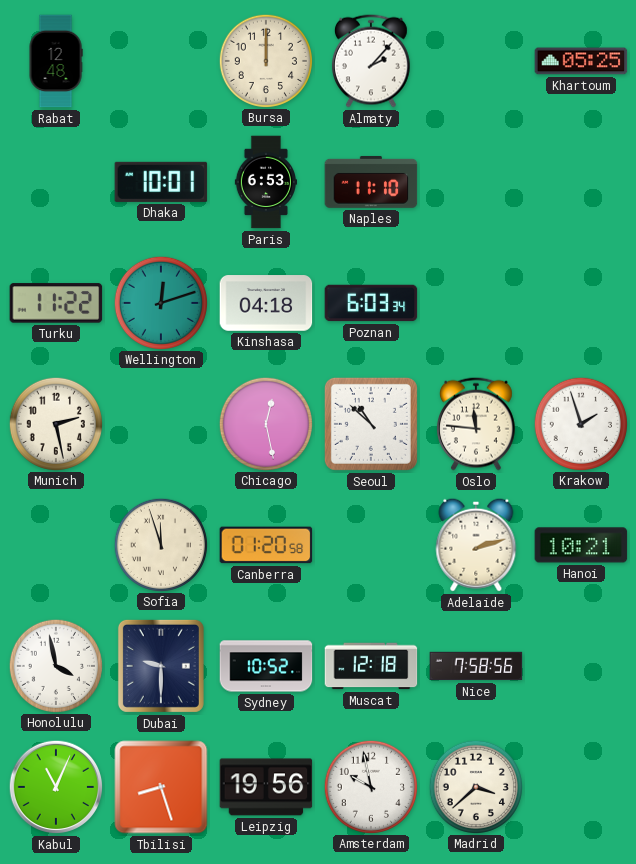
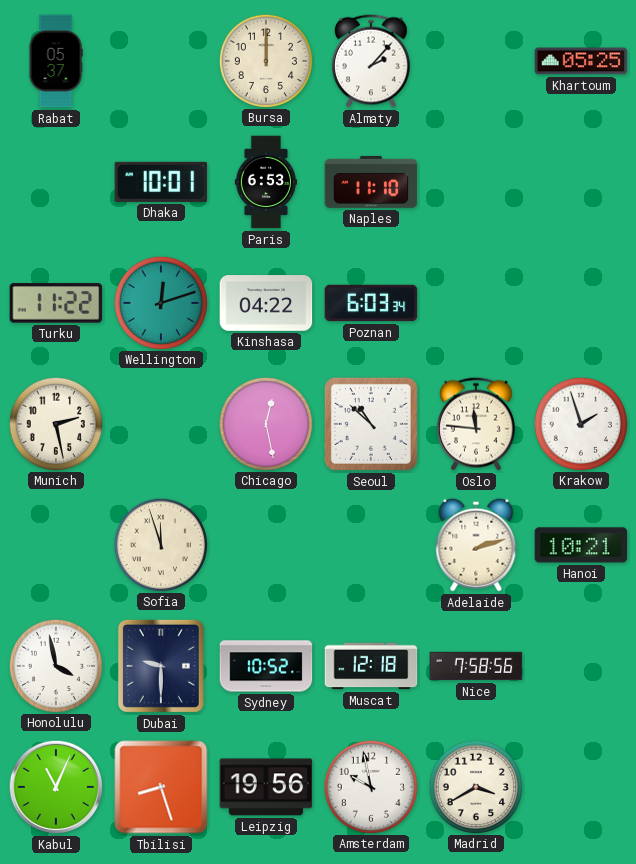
Rabat: 12:48 -> 05:37 (56, 61)
Kinshasa: 04:18 -> 04:22 (266, 303)
Canberra: 01:20 -> none (266, 545)
Madrid: 3:38 -> 3:40 (475, 786)
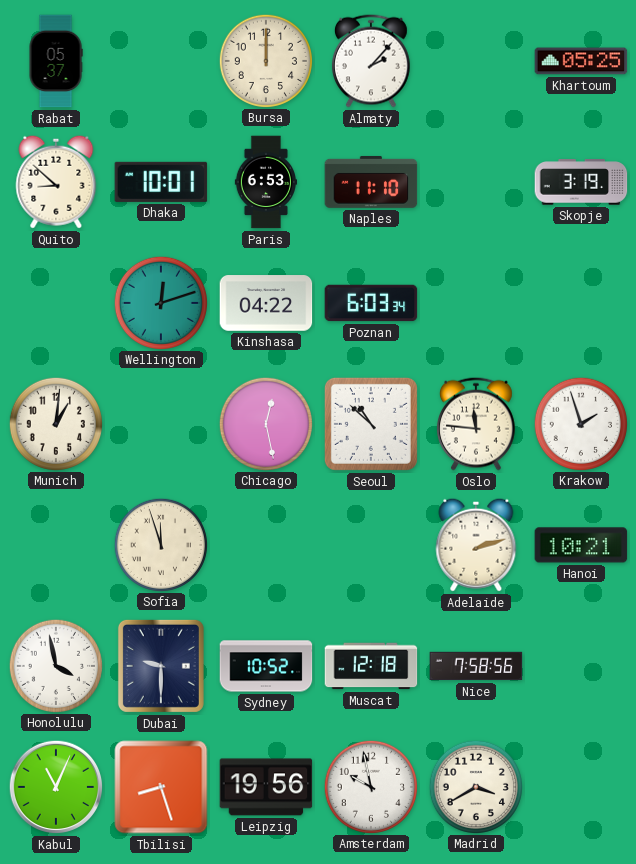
Quito: none -> 8:52 (56, 182)
Skopje: none -> 3:19 (581, 182)
Turku: 11:22 -> none (56, 303)
Munich: 2:28 -> 1:01 (55, 423)
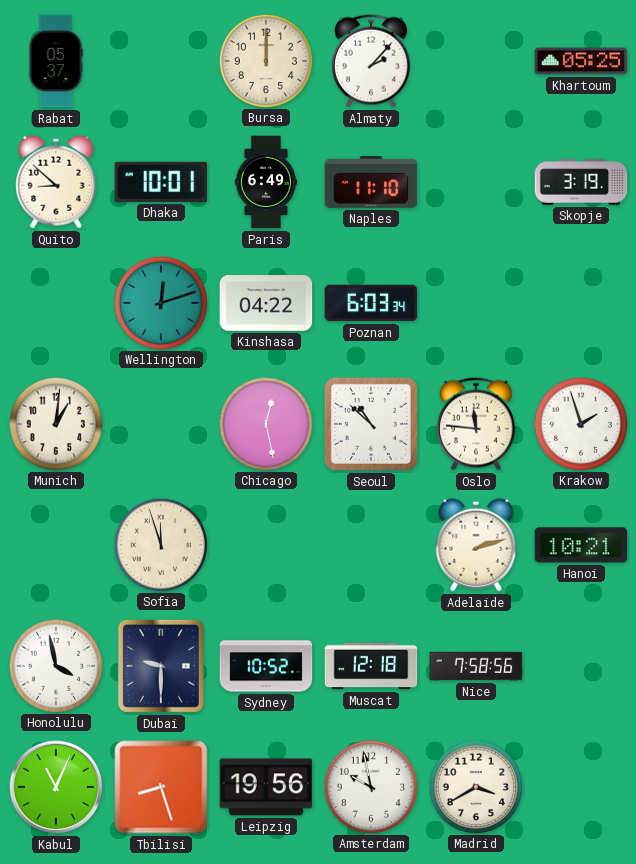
Paris: 6:53 -> 6:49 (265, 182)
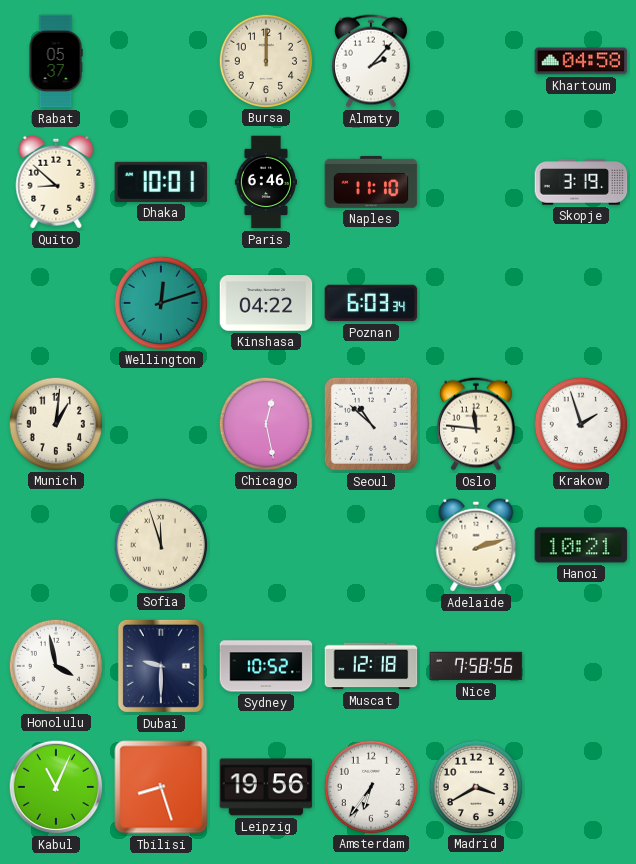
Khartoum: 05:25 -> 04:58 (581, 61)
Paris: 6:49 -> 6:46 (265, 182)
Amsterdam: 9:58 -> 6:36 (370, 786)
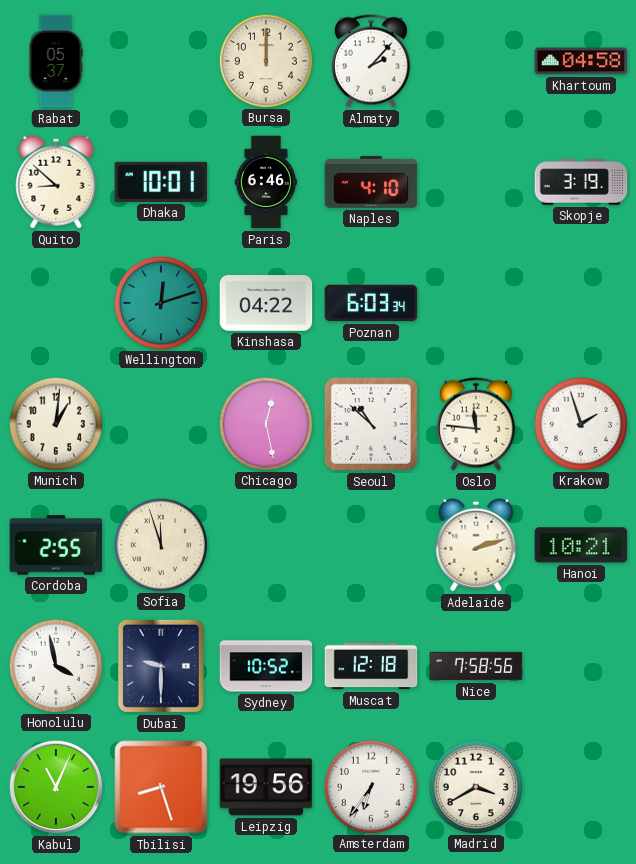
Naples: 11:10 -> 4:10 (371, 182)
Cordoba: none -> 2:55 (56, 545)
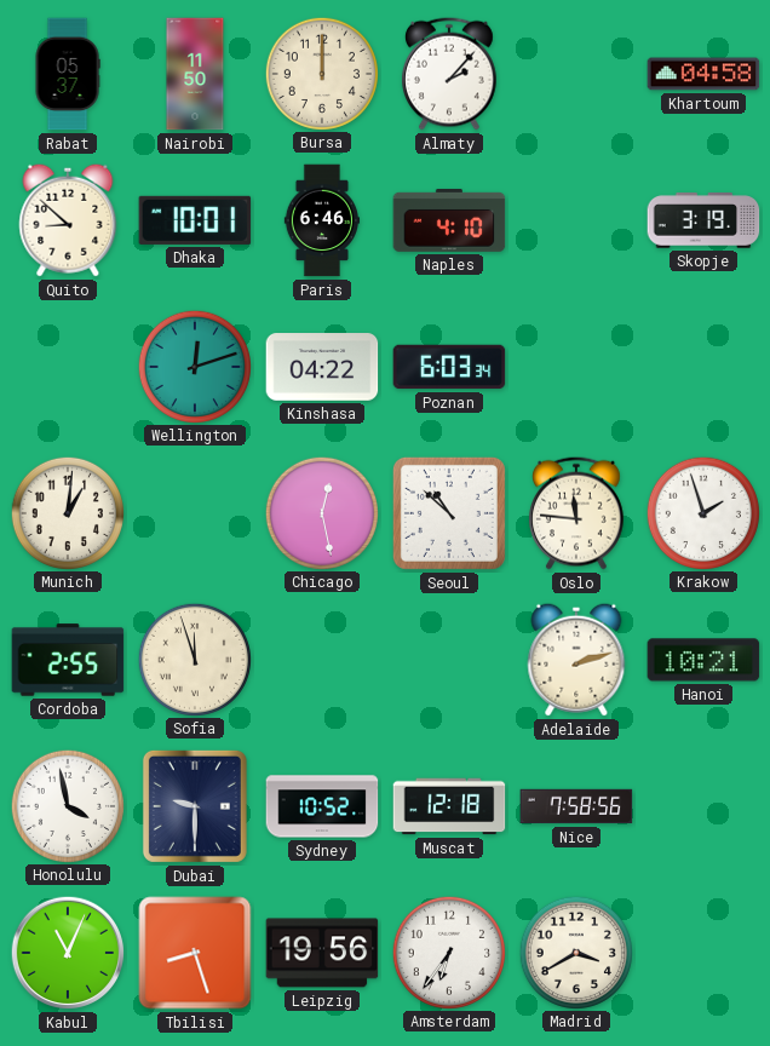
Nairobi: none -> 11:50 (195, 74)
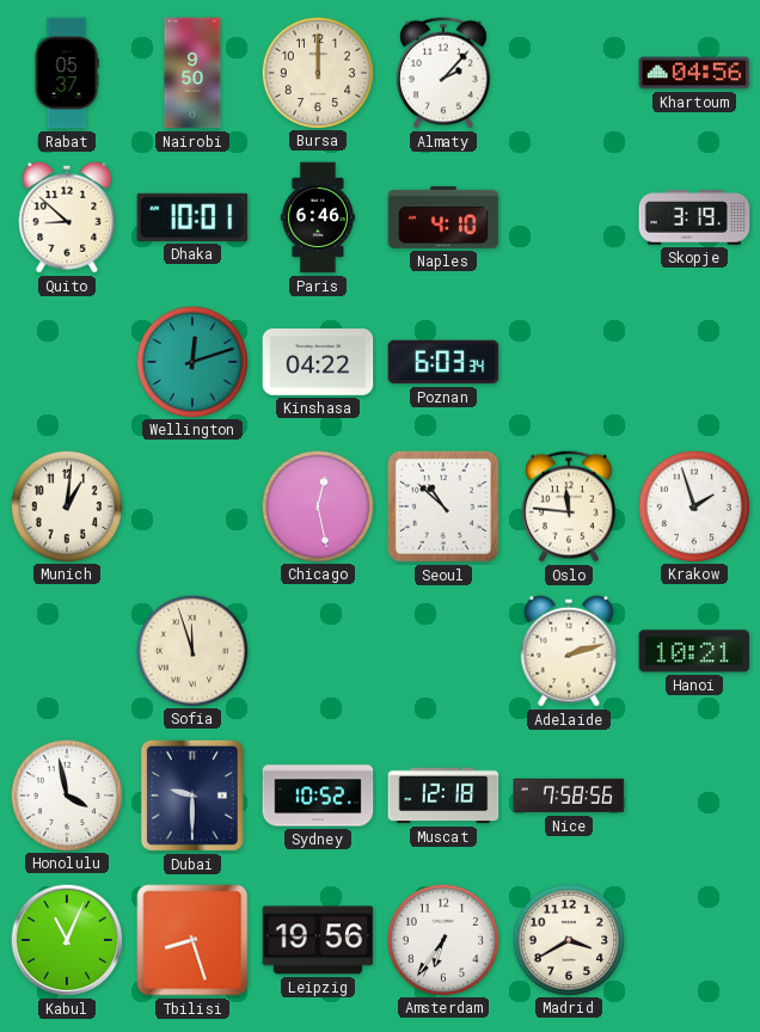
Nairobi: 11:50 -> 9:50 (192, 73)
Khartoum: 04:58 -> 04:56 (694, 73)
Cordoba: 2:55 -> none (68, 660)
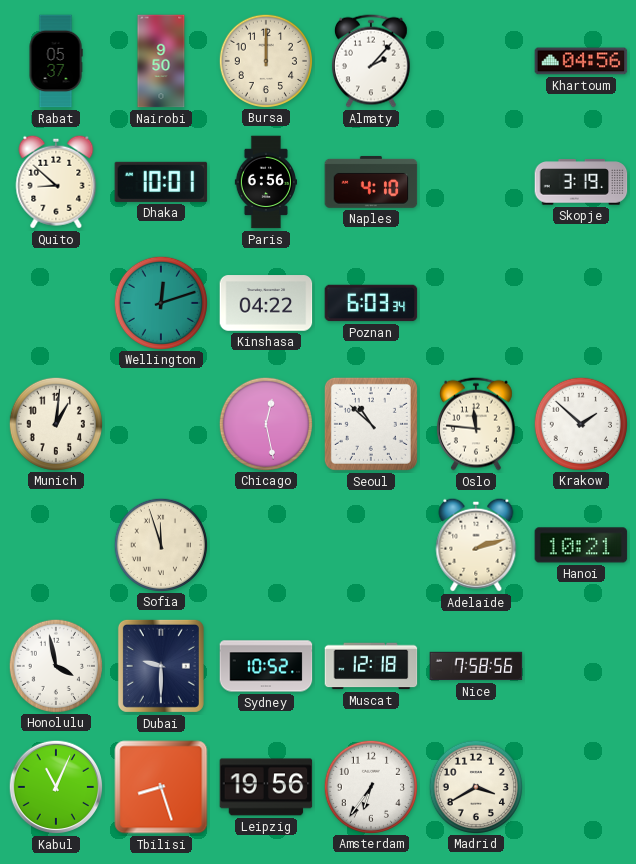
Paris: 6:46 -> 6:56 (265, 182)
Krakow: 1:57 -> 1:52 (580, 423)
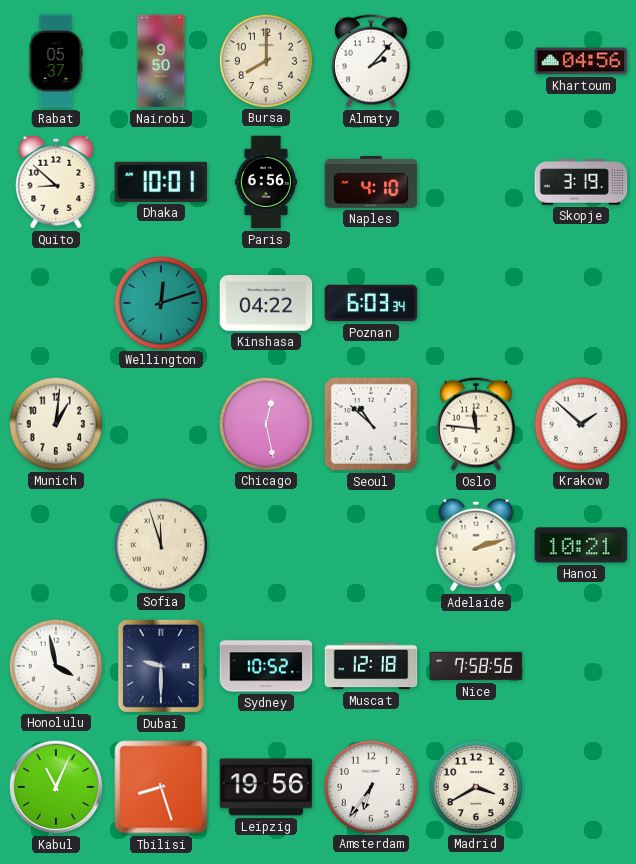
Bursa: 12:00 -> 8:00 (265, 60)
